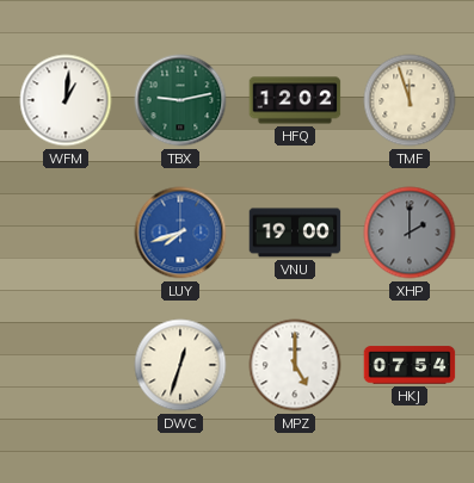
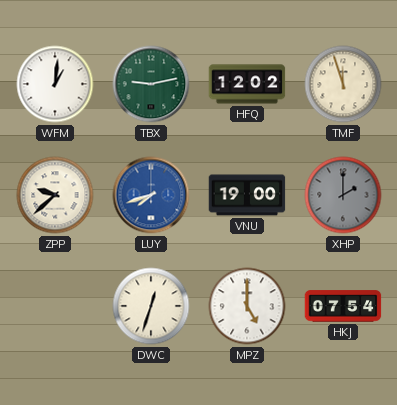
ZPP: none -> 9:38 (55, 195)
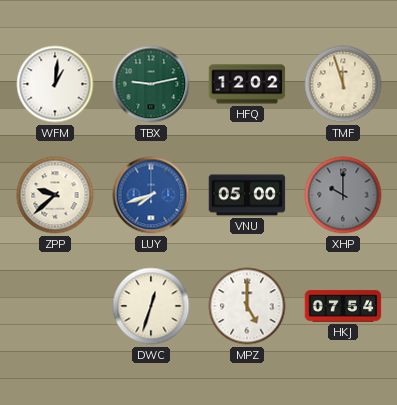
VNU: 19:00 -> 05:00 (247, 195)
XHP: 2:00 -> 10:00 (343, 195)
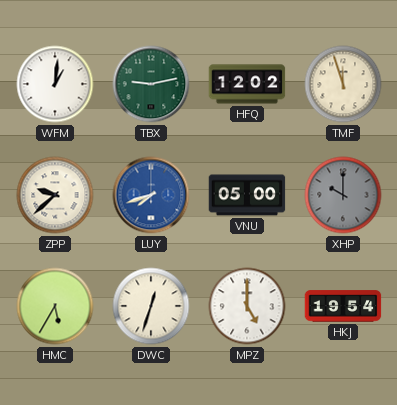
HMC: none -> 5:35 (55, 306)
HKJ: 07:54 -> 19:54 (343, 306)
